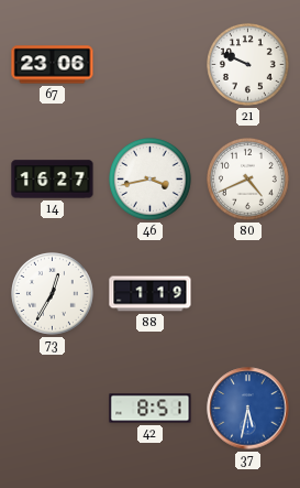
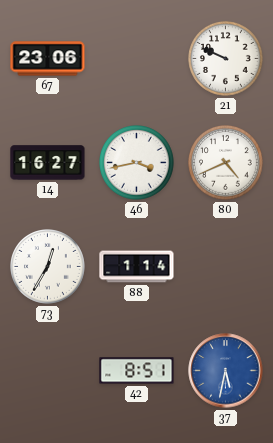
88: 1:19 -> 1:14 (137, 267)
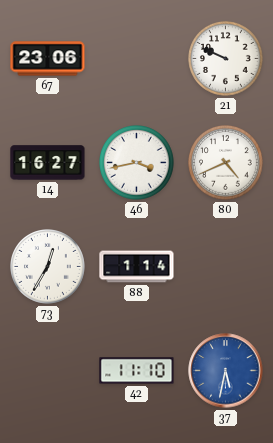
42: 8:51 -> 11:10 (137, 371)
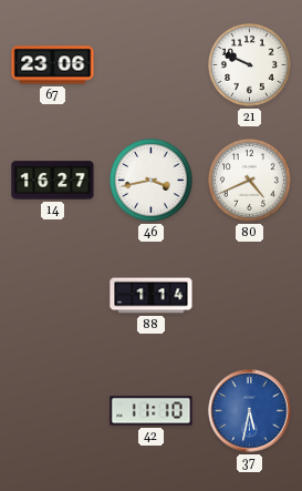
73: 12:35 -> none (48, 267)
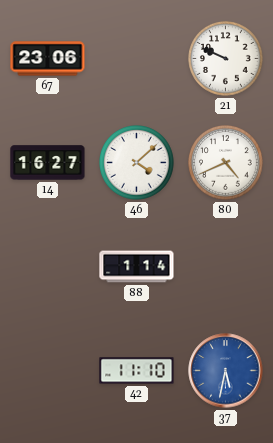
46: 3:43 -> 4:08 (137, 163)
